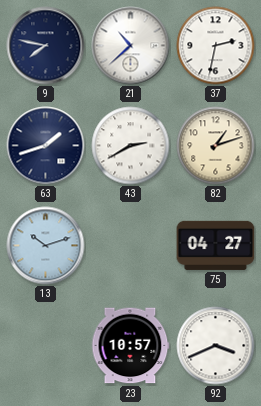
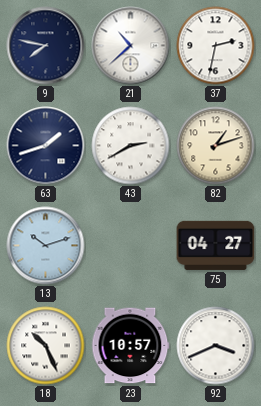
18: none -> 10:26 (46, 346)
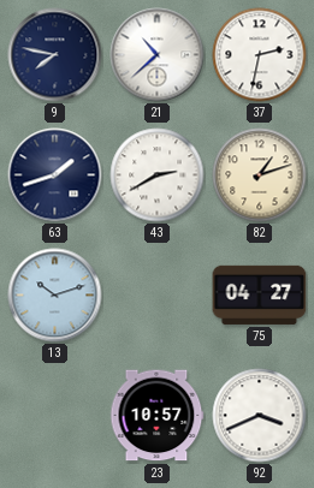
18: 10:26 -> none (46, 346)
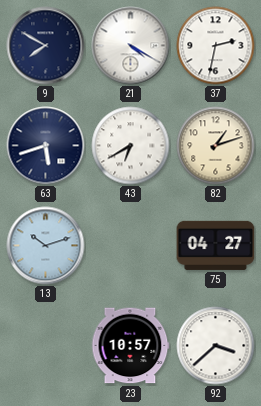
9: 7:47 -> 7:50 (46, 46)
21: 10:38 -> 4:20 (131, 46)
63: 1:42 -> 5:42 (46, 146)
43: 2:40 -> 6:40 (131, 146)
92: 3:41 -> 3:38 (216, 346)
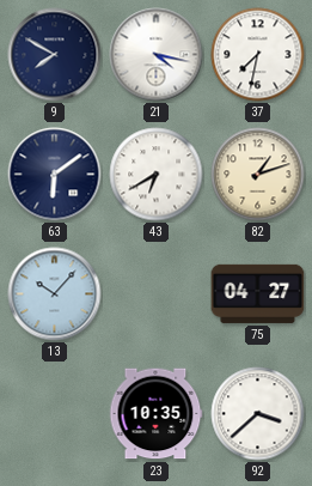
21: 4:20 -> 4:17 (157, 55)
37: 2:32 -> 7:32 (258, 55)
63: 5:42 -> 6:09 (55, 175)
13: 10:12 -> 10:07 (55, 294)
23: 10:57 -> 10:35 (155, 414)
